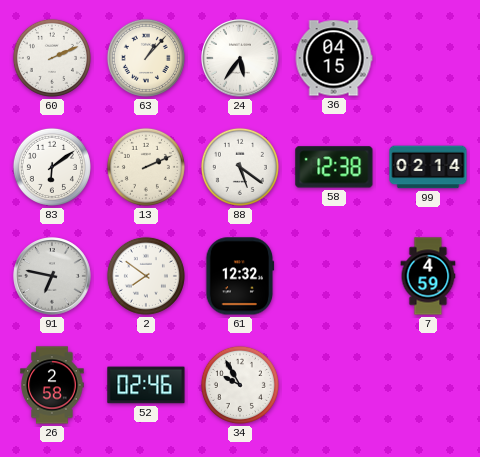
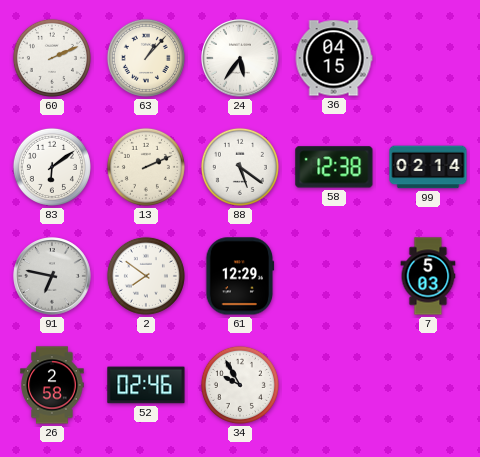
61: 12:32 -> 12:29 (240, 276)
7: 4:59 -> 5:03 (428, 276)
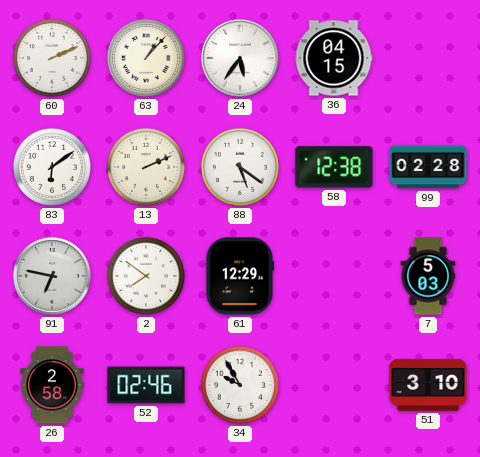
99: 02:14 -> 02:28 (428, 167)
51: none -> 3:10 (428, 386)
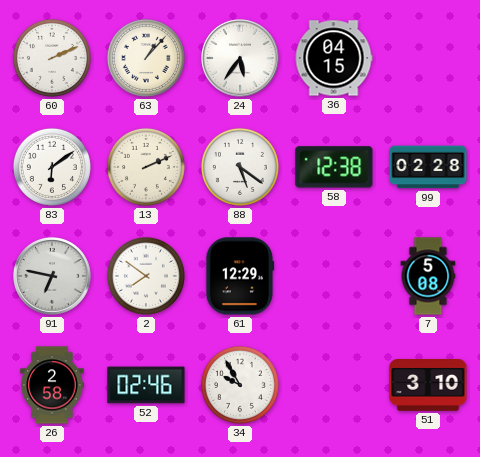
7: 5:03 -> 5:08 (428, 276)
